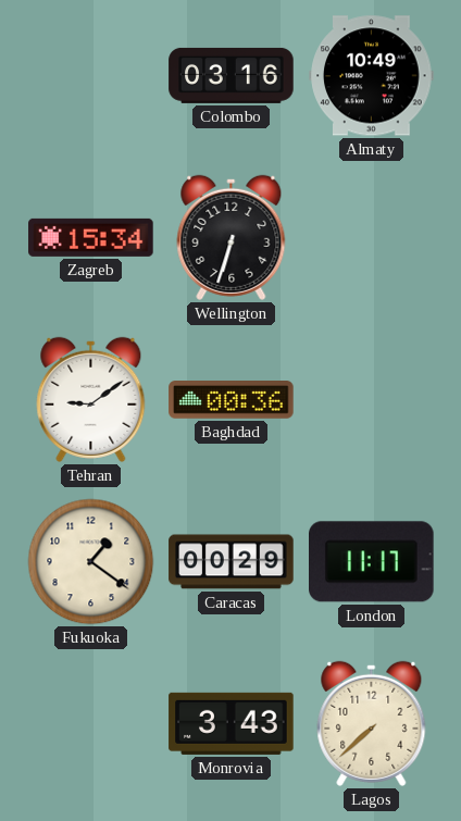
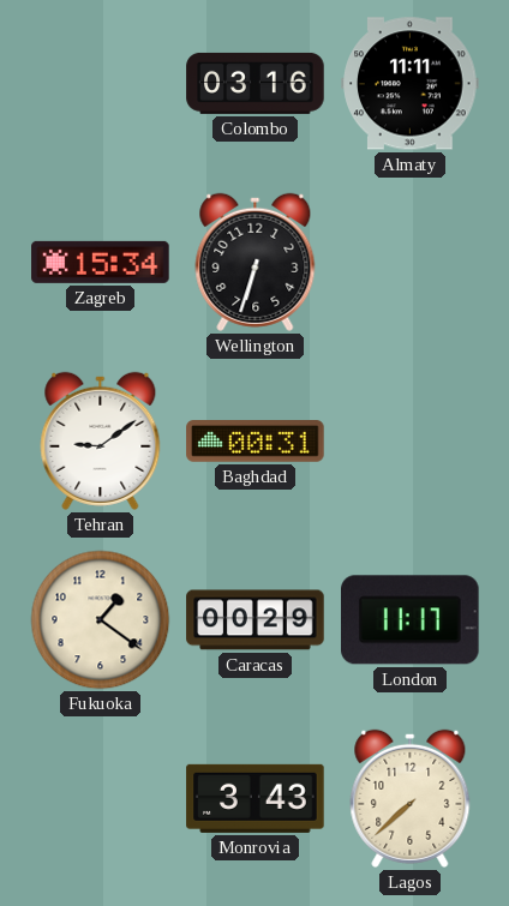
Almaty: 10:49 -> 11:11 (411, 84)
Baghdad: 00:36 -> 00:31 (256, 442)
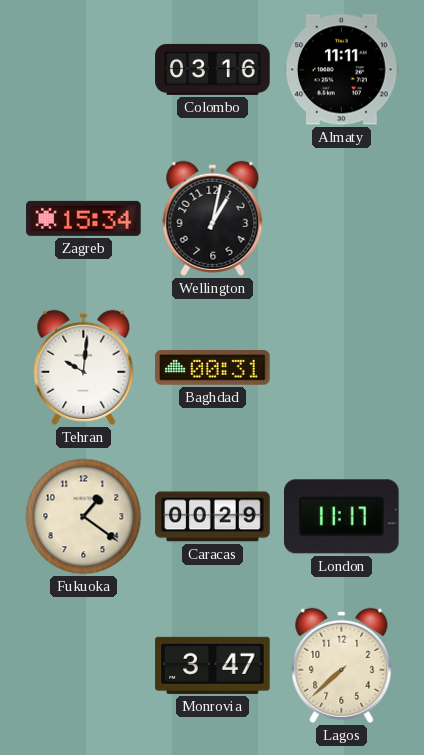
Wellington: 6:33 -> 1:02 (213, 218)
Tehran: 9:09 -> 10:01 (84, 367)
Monrovia: 3:43 -> 3:47 (213, 665)
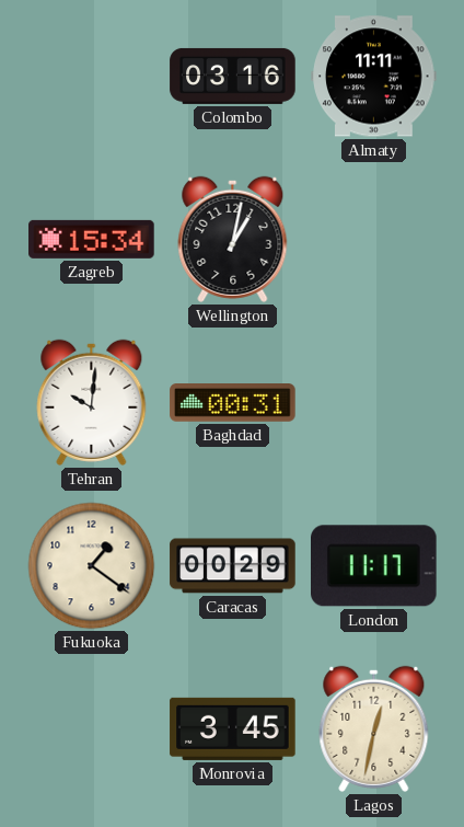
Monrovia: 3:47 -> 3:45 (233, 728)
Lagos: 7:38 -> 12:32 (374, 728)
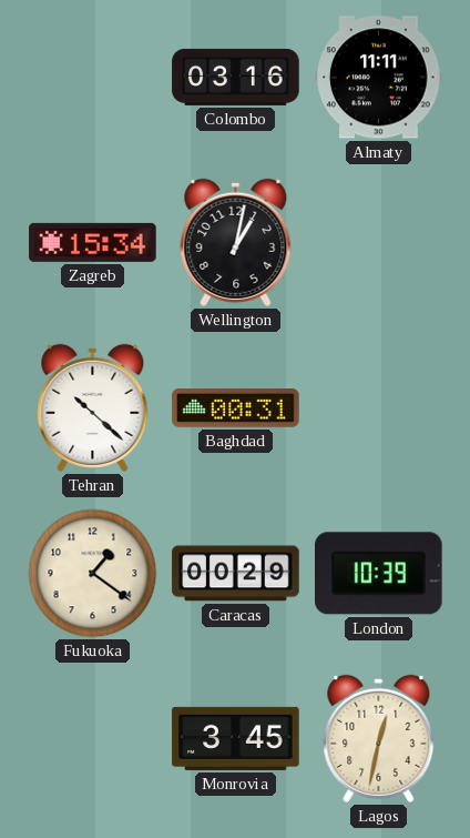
Tehran: 10:01 -> 10:22 (93, 407)
London: 11:17 -> 10:39 (379, 574)
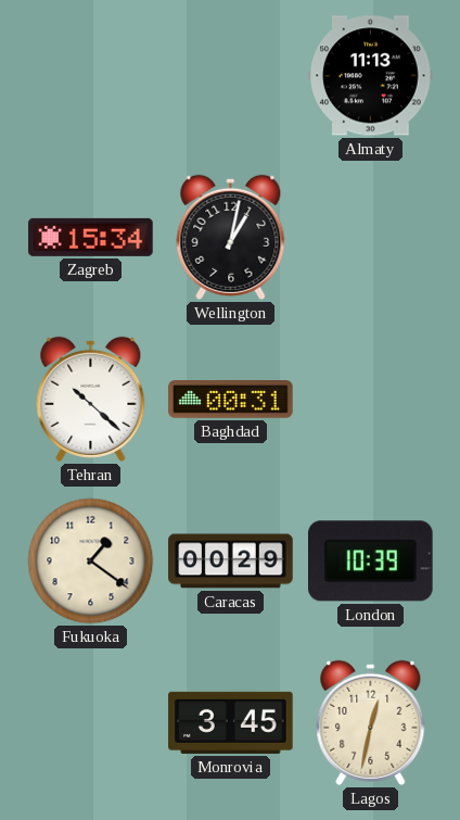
Colombo: 03:16 -> none (236, 77)
Almaty: 11:11 -> 11:13 (371, 76)
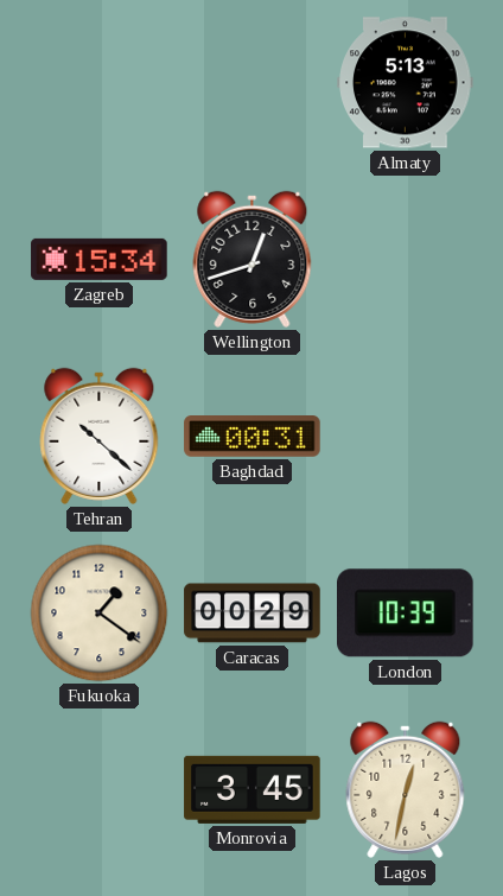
Almaty: 11:13 -> 5:13 (406, 83)
Wellington: 1:02 -> 12:42 (253, 259)
